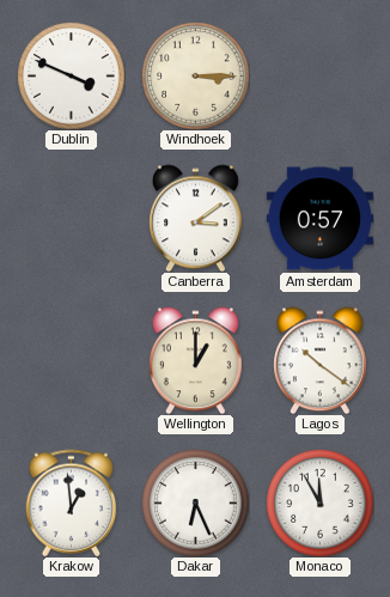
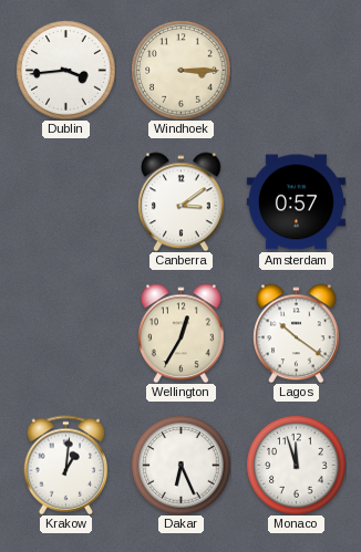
Dublin: 3:49 -> 3:44 (65, 70)
Wellington: 1:00 -> 12:35 (182, 333)
Krakow: 12:59 -> 1:01 (66, 465)
Monaco: 11:55 -> 11:57 (296, 465)
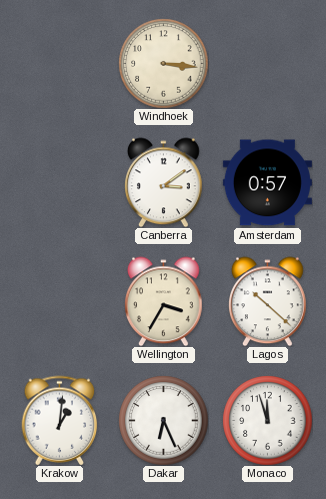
Dublin: 3:44 -> none (65, 70)
Windhoek: 3:15 -> 3:16 (163, 63)
Wellington: 12:35 -> 3:35 (164, 301)
Lagos: 10:21 -> 10:22 (268, 301)
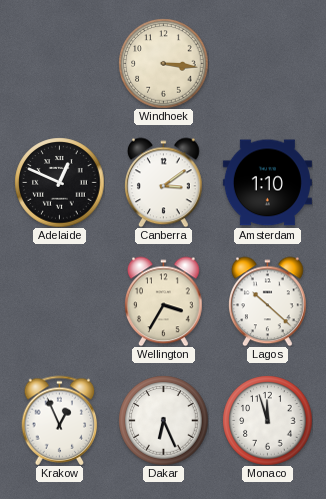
Adelaide: none -> 12:49 (59, 182)
Amsterdam: 0:57 -> 1:10 (267, 183)
Krakow: 1:01 -> 12:56 (60, 420)
